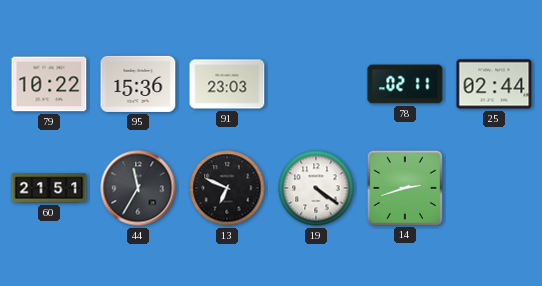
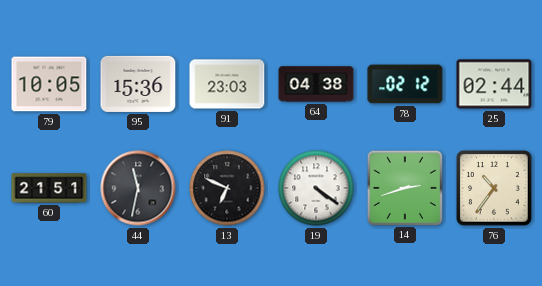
79: 10:22 -> 10:05 (49, 84)
64: none -> 04:38 (316, 84)
78: 02:11 -> 02:12 (405, 84)
44: 11:35 -> 11:32 (138, 188)
76: none -> 10:36 (495, 189)
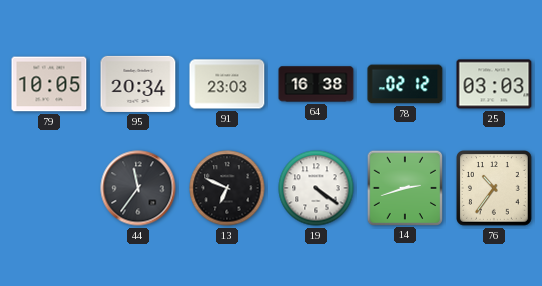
95: 15:36 -> 20:34 (138, 84)
64: 04:38 -> 16:38 (316, 84)
25: 02:44 -> 03:03 (494, 84)
60: 21:51 -> none (49, 188)
44: 11:32 -> 11:36 (138, 188)
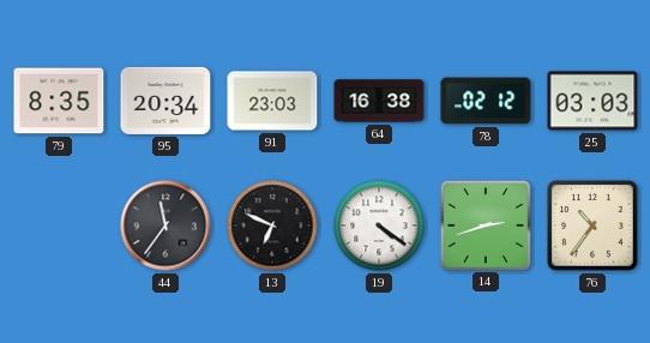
79: 10:05 -> 8:35 (59, 101)
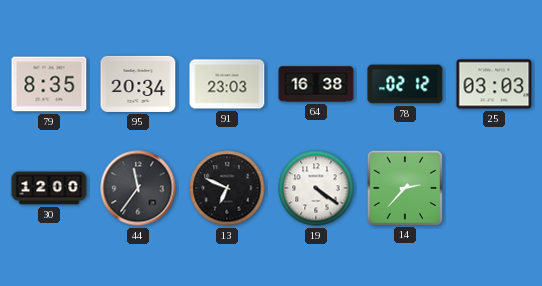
30: none -> 12:00 (49, 188)
14: 2:42 -> 2:37 (404, 187)
76: 10:36 -> none (594, 227)
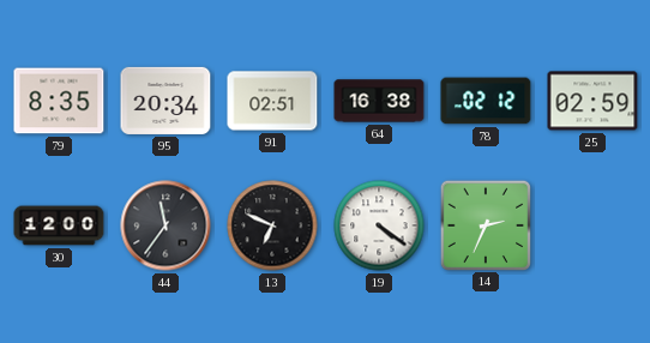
91: 23:03 -> 02:51 (272, 101)
25: 03:03 -> 02:59 (592, 101)
14: 2:37 -> 2:34 (485, 224)
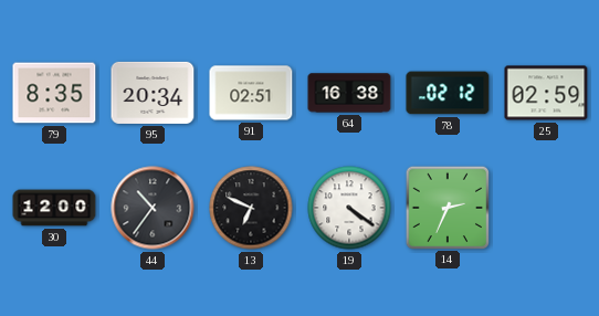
44: 11:36 -> 10:36 (153, 208)
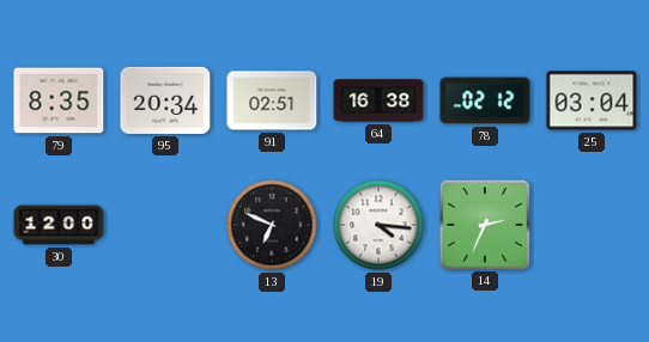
25: 02:59 -> 03:04 (592, 100)
44: 10:36 -> none (153, 208)
19: 4:21 -> 4:16 (378, 225)
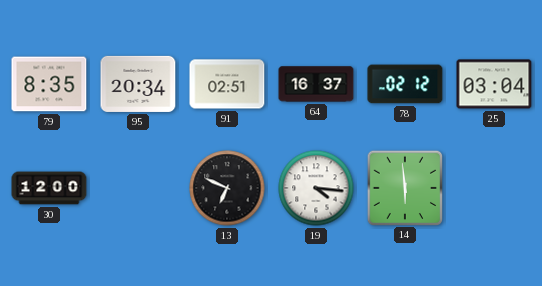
64: 16:38 -> 16:37 (316, 84)
14: 2:34 -> 5:59 (404, 187)
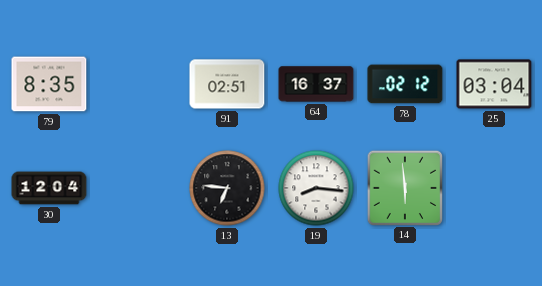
95: 20:34 -> none (138, 84)
30: 12:00 -> 12:04 (49, 188)
13: 6:49 -> 6:46 (227, 188)
19: 4:16 -> 8:16 (316, 188)
